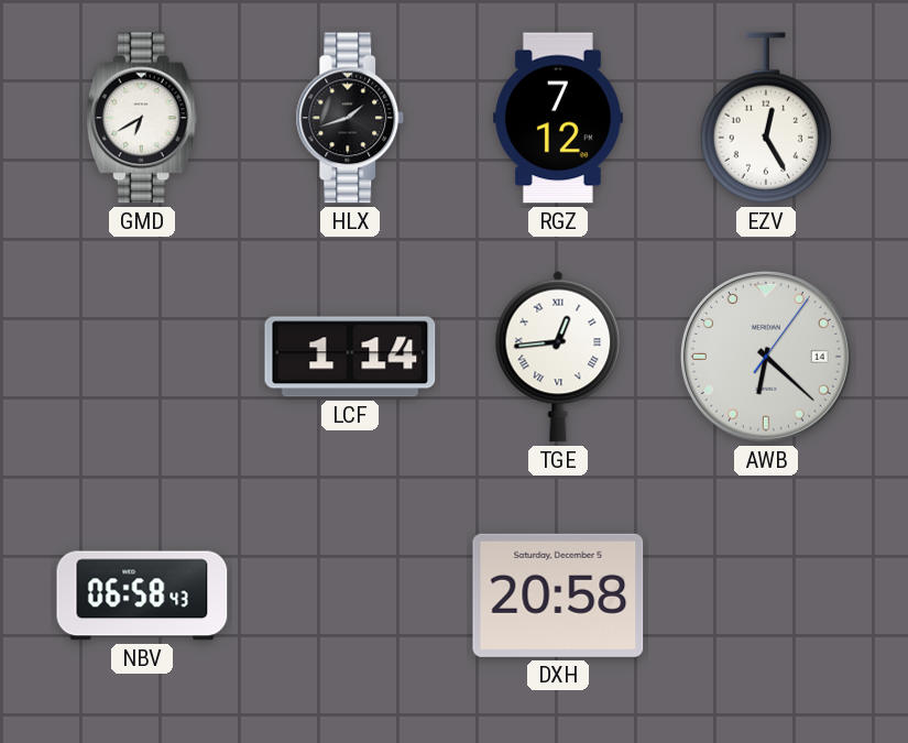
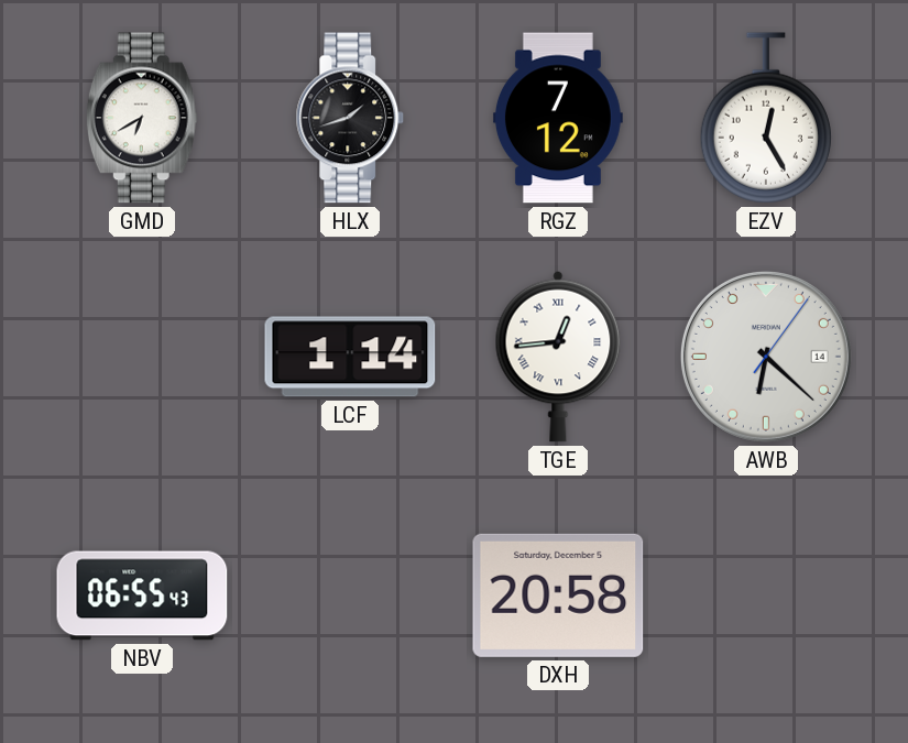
NBV: 06:58 -> 06:55 (142, 596)
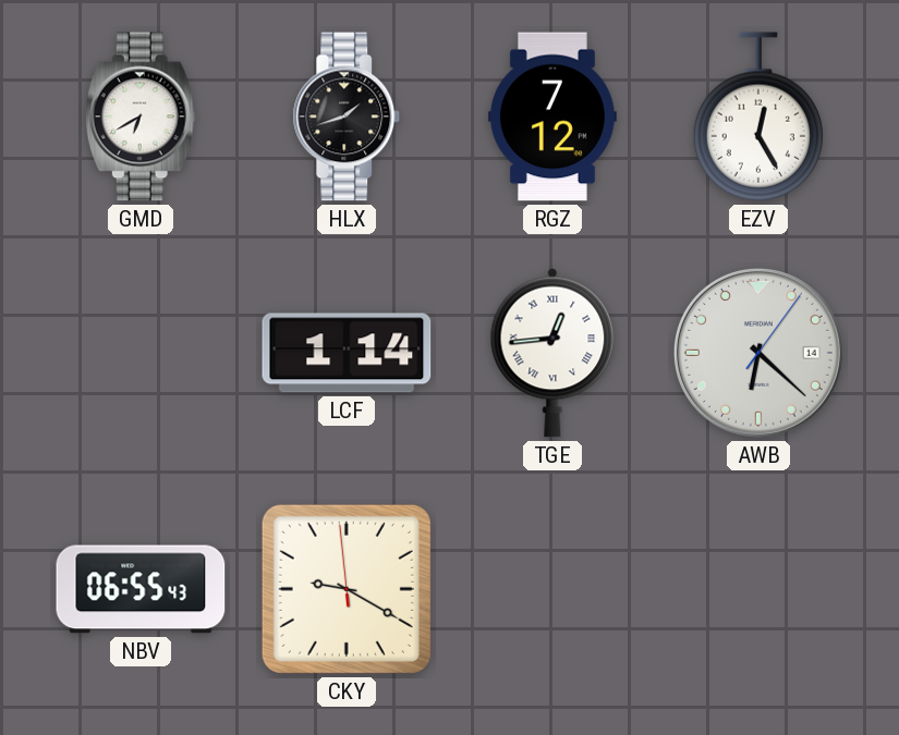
CKY: none -> 9:19 (347, 589)
DXH: 20:58 -> none (558, 596)
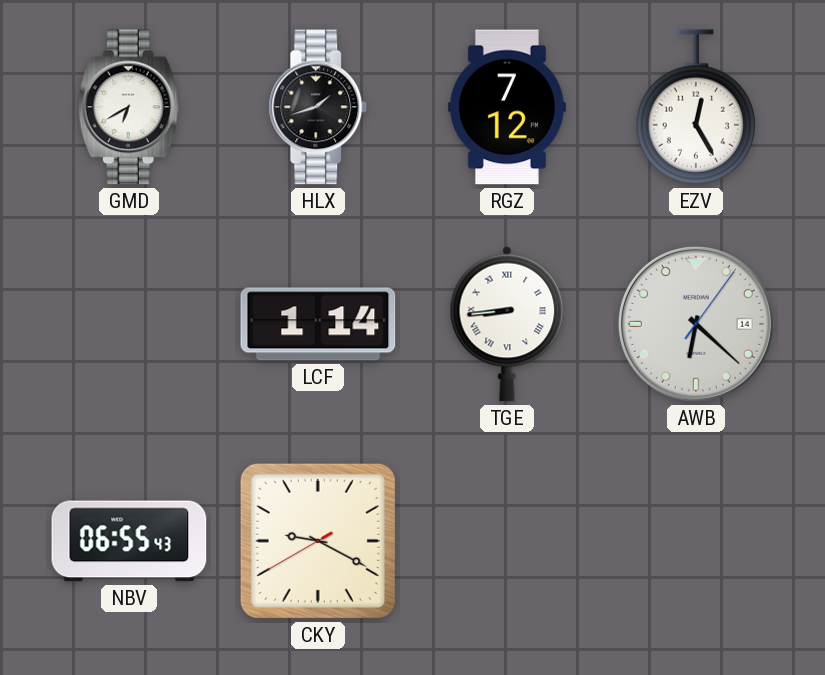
TGE: 12:44 -> 8:44 (507, 324)
CKY: 9:19:59 -> 9:19:40 (318, 541)
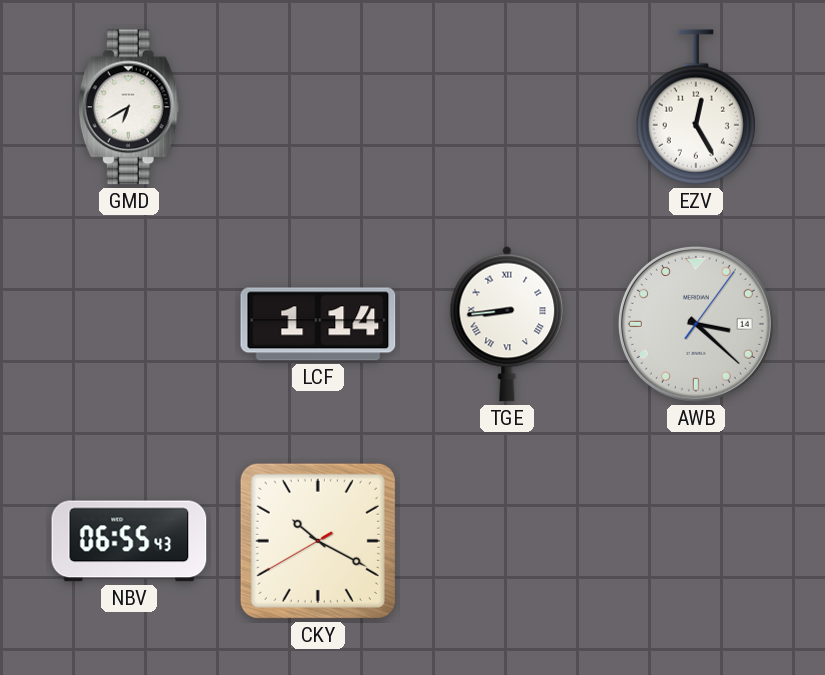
HLX: 1:42 -> none (318, 107)
RGZ: 7:12 -> none (507, 107)
AWB: 6:22 -> 3:22 (696, 324)
CKY: 9:19 -> 10:19 (318, 541)
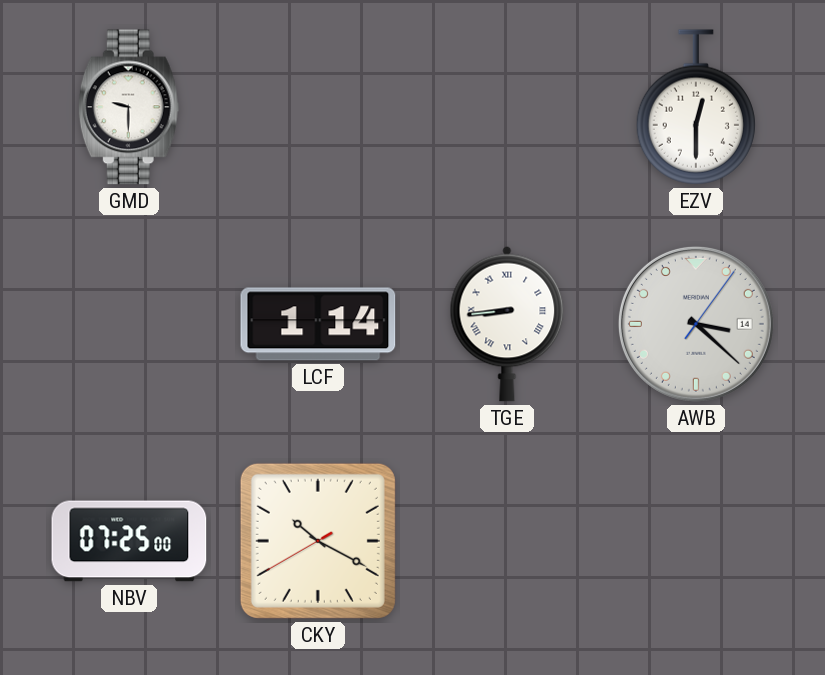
GMD: 6:40 -> 9:30 (129, 107)
EZV: 12:25 -> 12:30 (696, 107)
NBV: 06:55 -> 07:25 (129, 541)
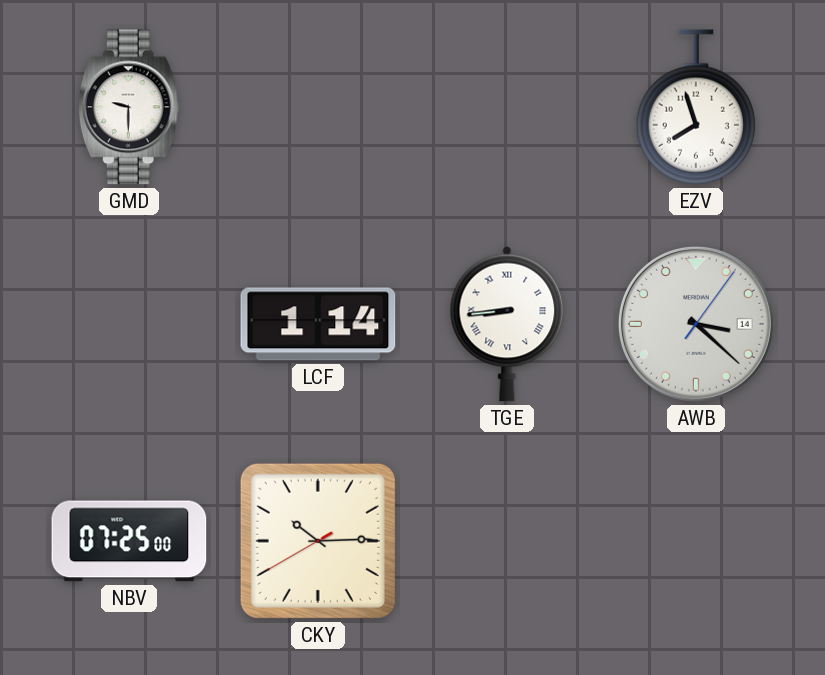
EZV: 12:30 -> 7:57 (696, 107)
CKY: 10:19 -> 10:14 (318, 541)
